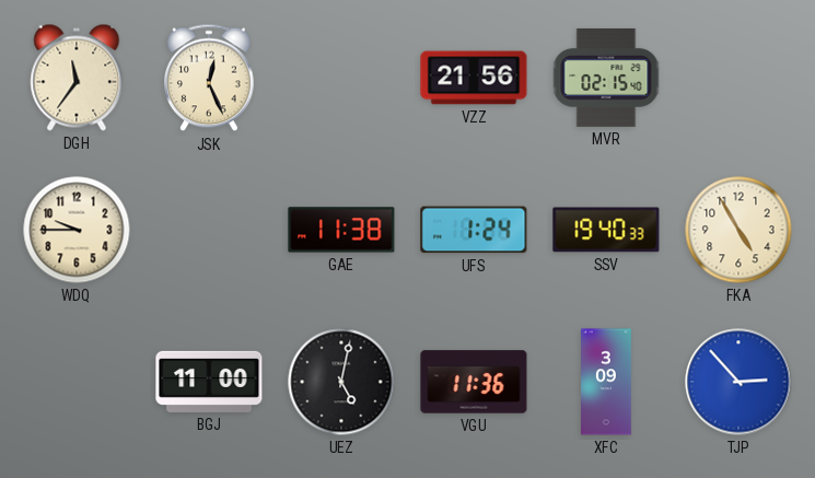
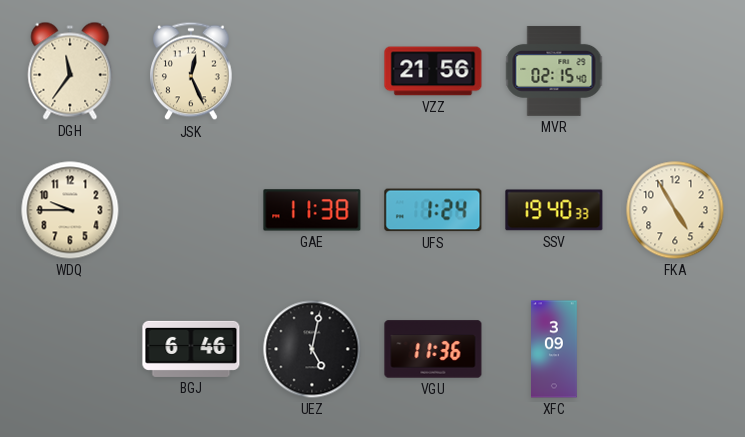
BGJ: 11:00 -> 6:46 (191, 349)
TJP: 2:53 -> none (738, 382)
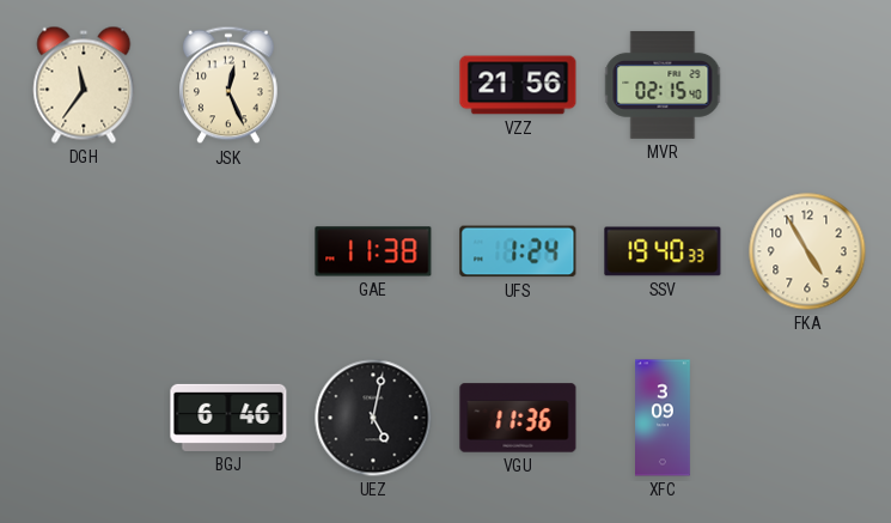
WDQ: 9:45 -> none (70, 210)
